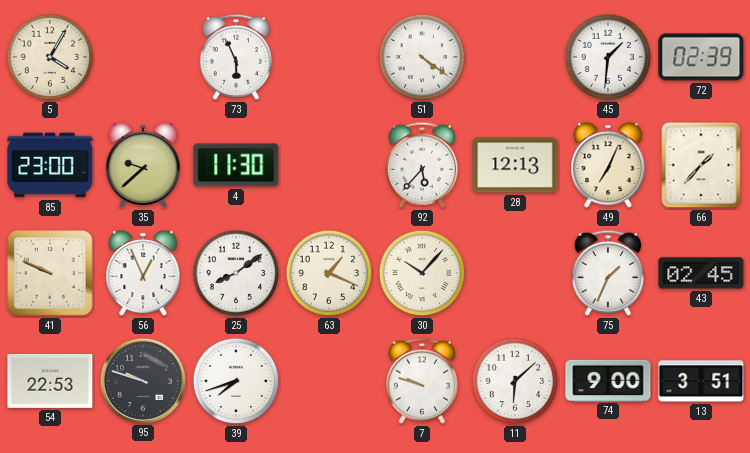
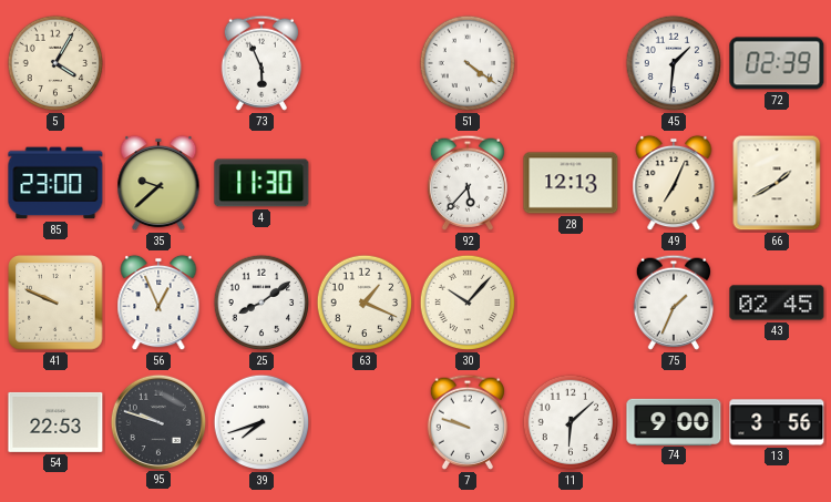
66: 1:37 -> 1:40 (777, 183)
13: 3:51 -> 3:56 (777, 422)
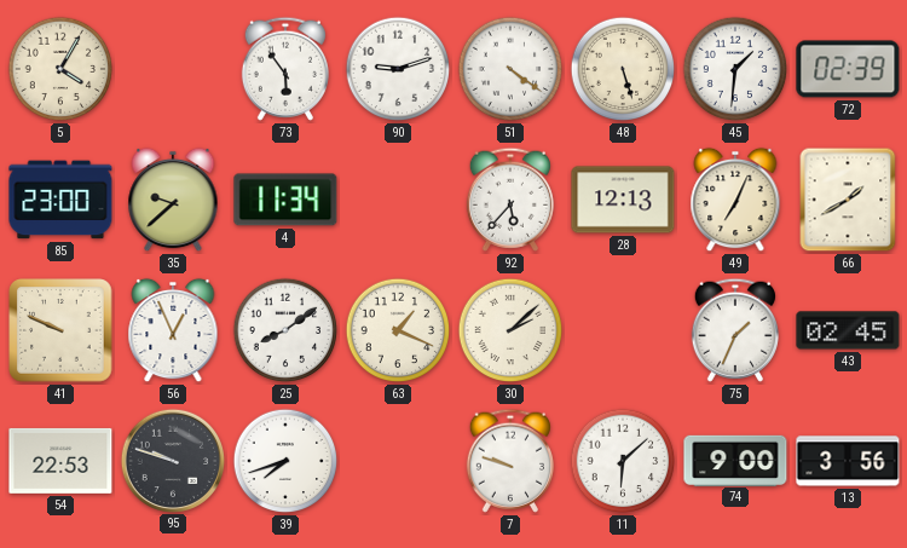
73: 5:56 -> 5:54 (285, 69)
90: none -> 9:12 (398, 69)
48: none -> 5:27 (623, 69)
4: 11:30 -> 11:34 (285, 200)
30: 10:07 -> 2:08 (510, 330)
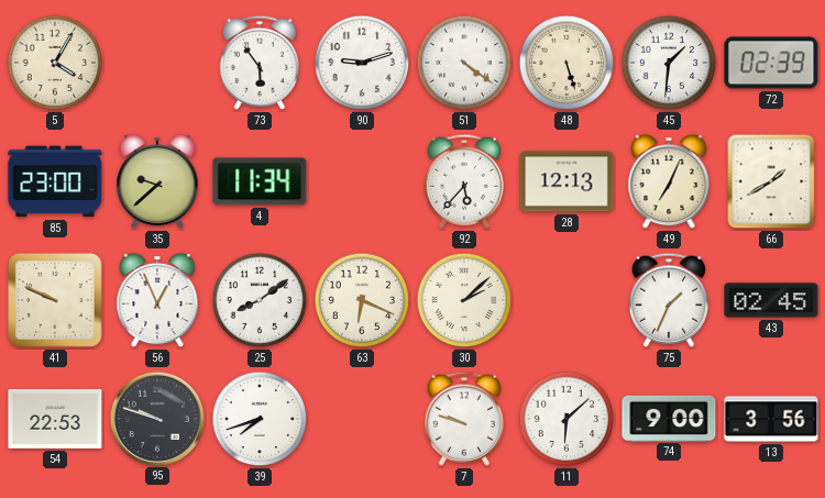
63: 1:19 -> 6:19 (362, 300)
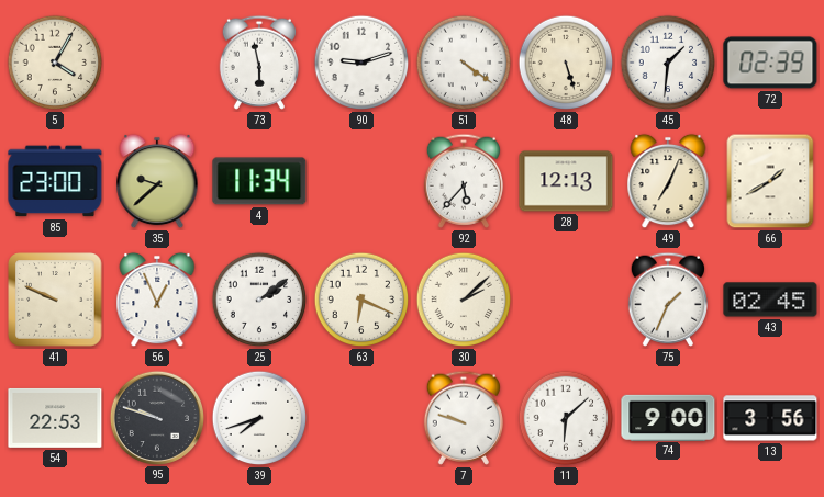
73: 5:54 -> 5:58 (259, 63)
25: 8:09 -> 2:09 (259, 300)
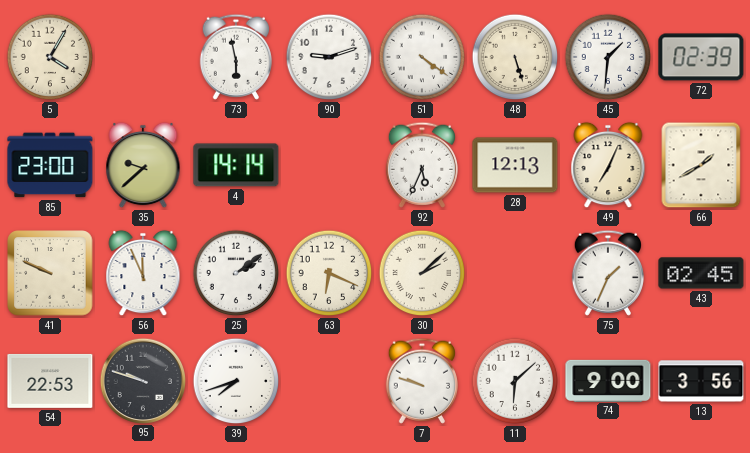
4: 11:34 -> 14:14 (236, 165)
92: 5:37 -> 5:34 (422, 165)
56: 12:56 -> 11:56 (143, 273)
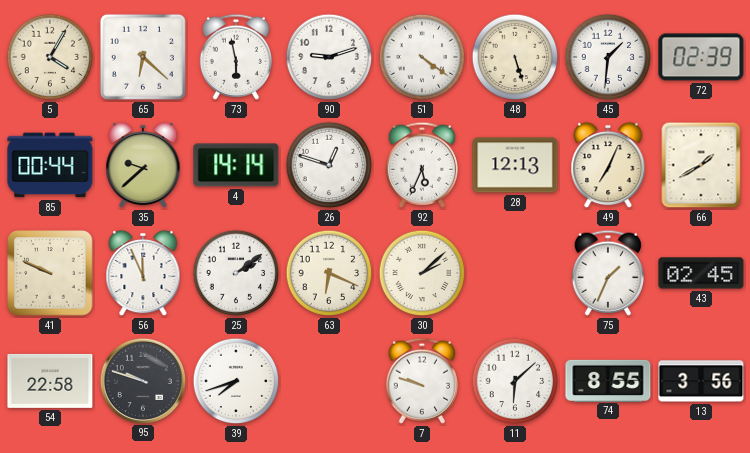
65: none -> 6:22 (143, 57)
85: 23:00 -> 00:44 (50, 165)
26: none -> 12:48 (329, 165)
54: 22:53 -> 22:58 (50, 381)
74: 9:00 -> 8:55 (608, 380)
